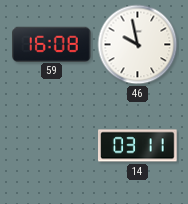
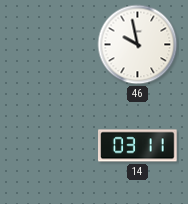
59: 16:08 -> none (52, 44)
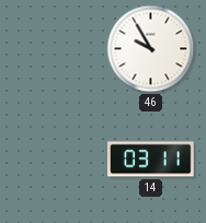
46: 9:58 -> 9:55 (151, 49)
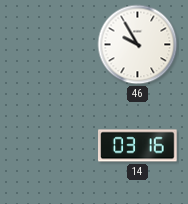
14: 03:11 -> 03:16 (138, 146)
